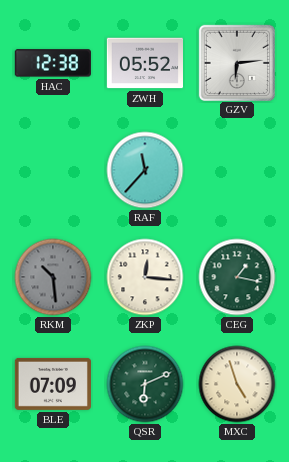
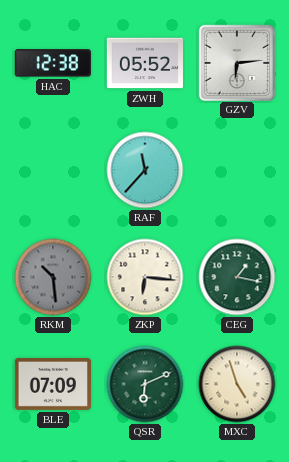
ZKP: 12:16 -> 6:16 (145, 277)
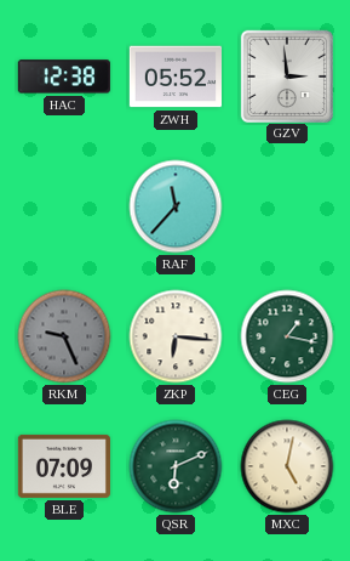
GZV: 6:14 -> 2:59 (286, 75)
RKM: 10:29 -> 9:26 (64, 336)
MXC: 4:57 -> 5:02 (287, 466)
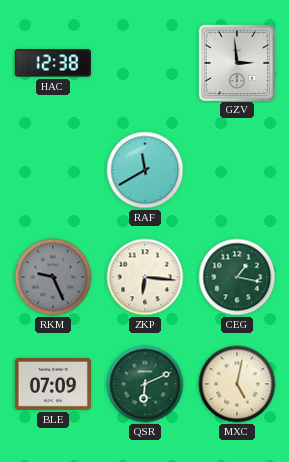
ZWH: 05:52 -> none (174, 76)
RAF: 11:37 -> 11:40 (145, 170)
